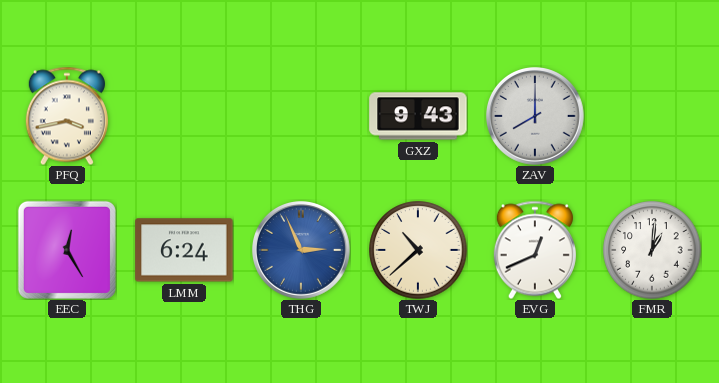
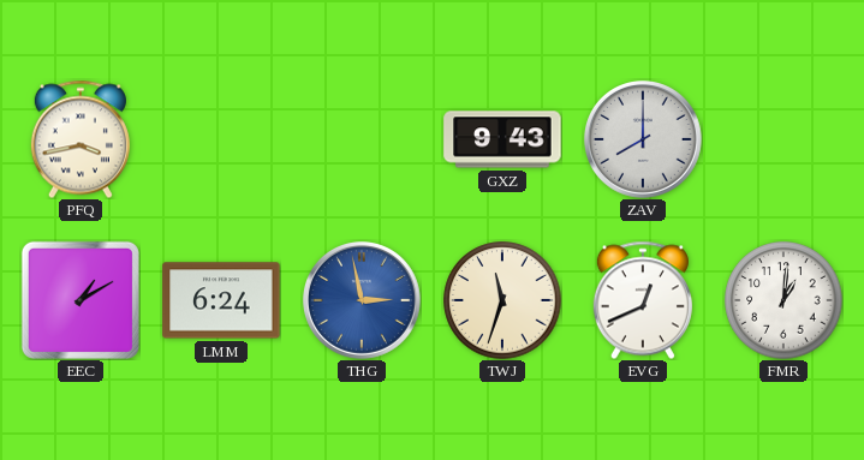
EEC: 12:25 -> 1:10 (81, 300)
THG: 2:56 -> 2:58 (363, 301)
TWJ: 10:38 -> 11:33 (502, 300)
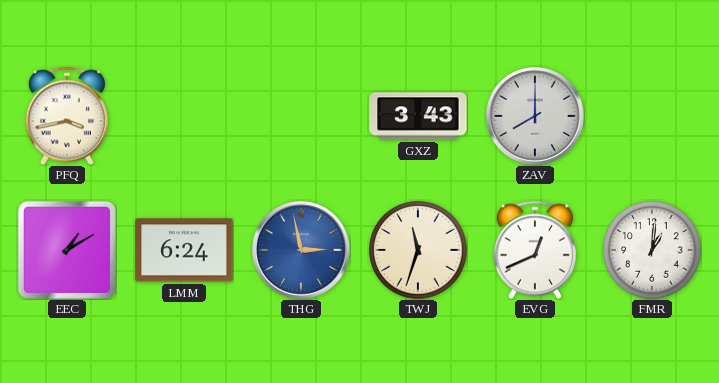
GXZ: 9:43 -> 3:43 (418, 116)
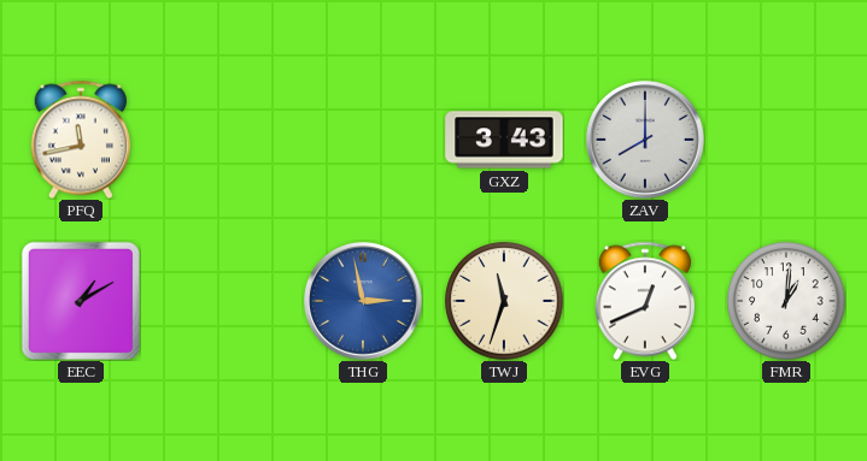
PFQ: 3:43 -> 11:43 (81, 140)
LMM: 6:24 -> none (184, 250)
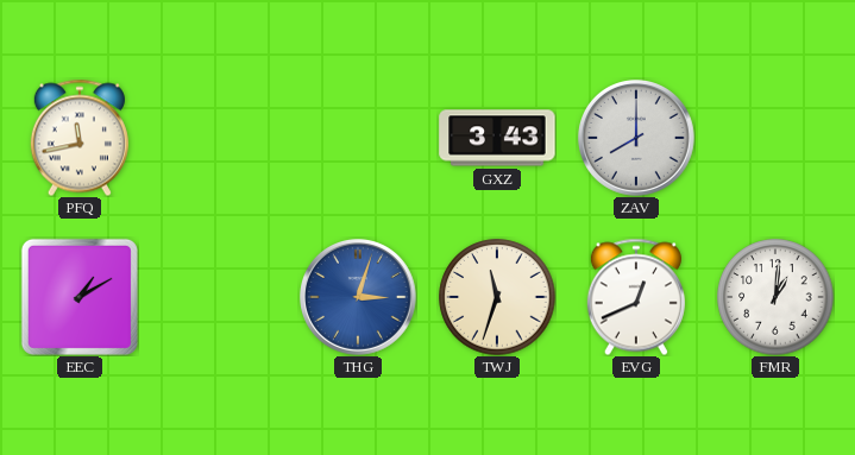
THG: 2:58 -> 3:03 (359, 298)
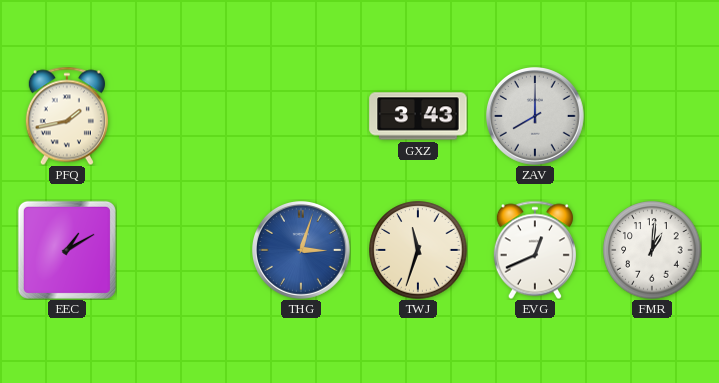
PFQ: 11:43 -> 1:43 (67, 116)
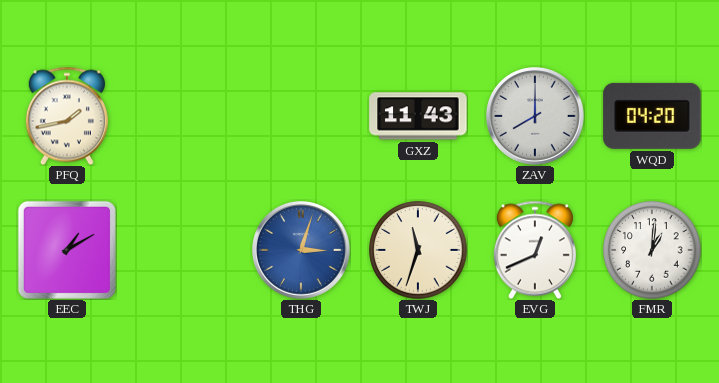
GXZ: 3:43 -> 11:43 (418, 116)
WQD: none -> 04:20 (652, 116)
